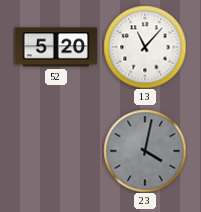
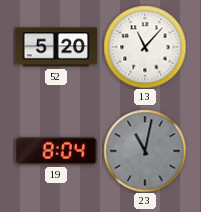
19: none -> 8:04 (55, 151)
23: 4:02 -> 11:02 (145, 151)
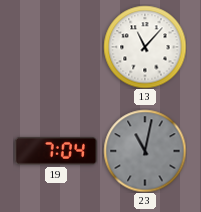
52: 5:20 -> none (56, 47)
19: 8:04 -> 7:04 (55, 151)
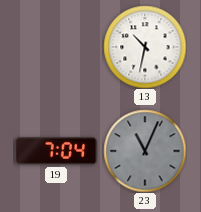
13: 11:07 -> 10:32 (145, 47)
23: 11:02 -> 11:04 (145, 151)
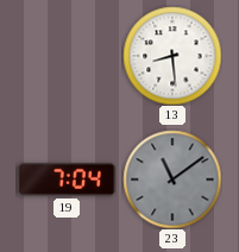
13: 10:32 -> 8:29 (172, 56)
23: 11:04 -> 11:09 (172, 179)
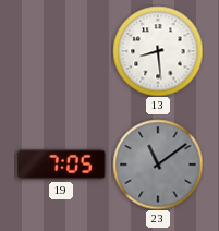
19: 7:04 -> 7:05 (60, 165)
